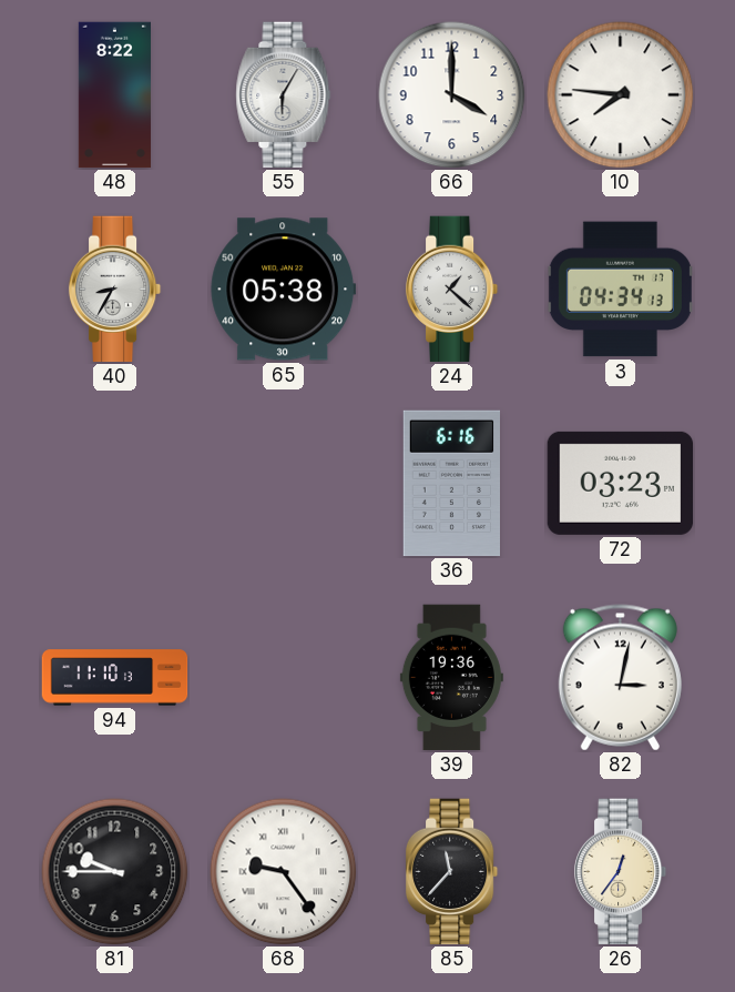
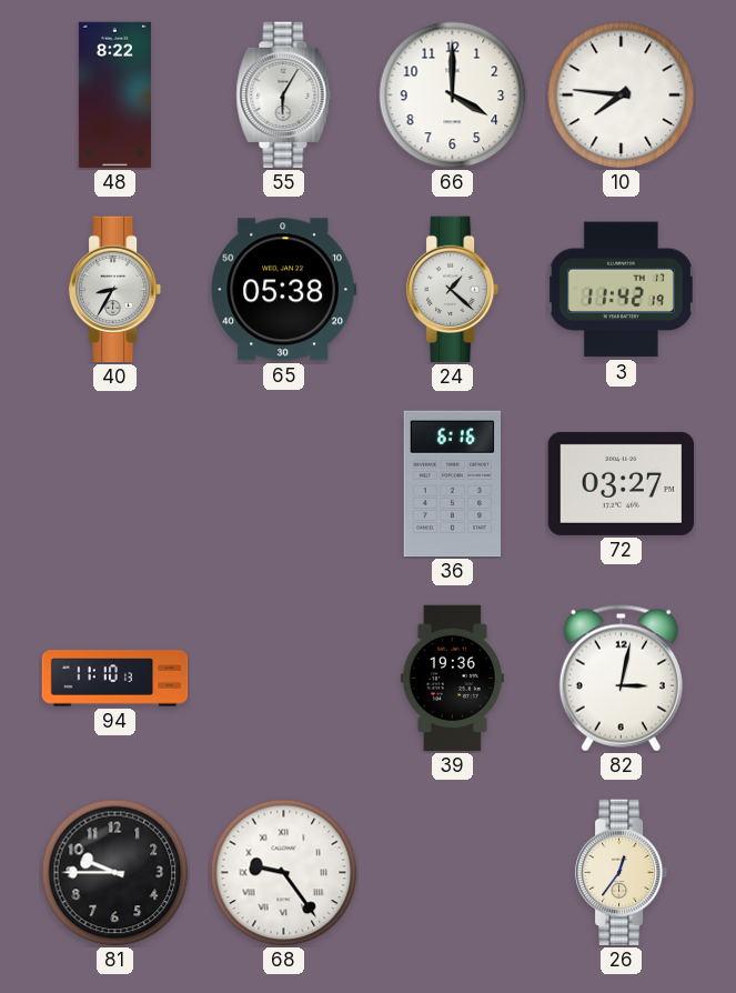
3: 04:34 -> 11:42 (621, 290)
72: 03:23 -> 03:27 (622, 483)
85: 11:37 -> none (452, 872)
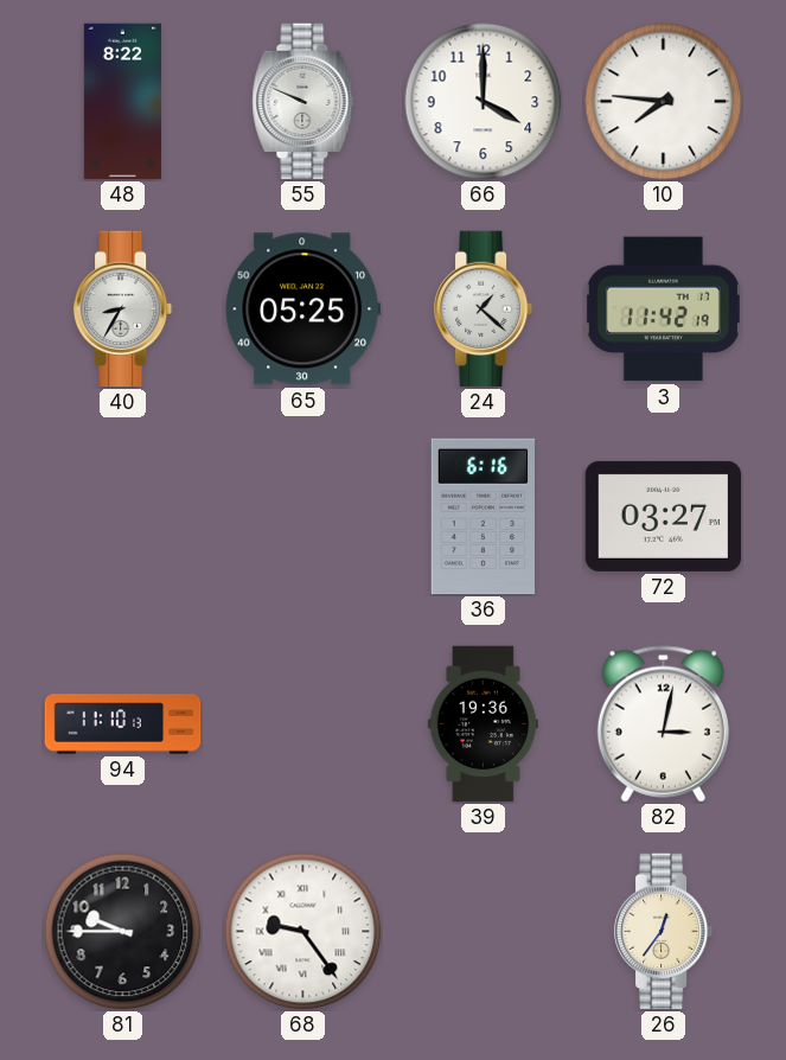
55: 6:05 -> 9:49 (303, 102)
65: 05:38 -> 05:25 (303, 309)
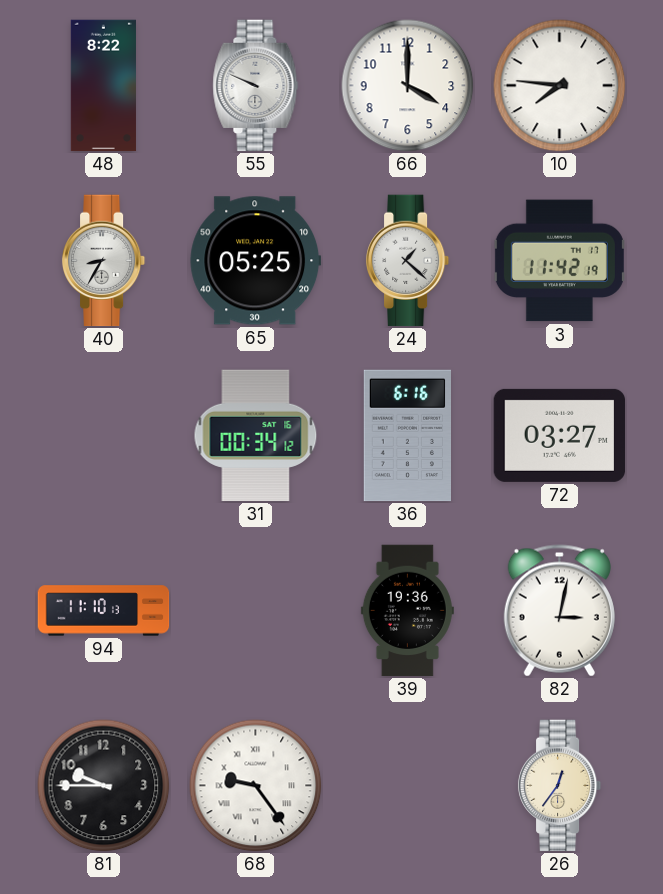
31: none -> 00:34 (256, 436)
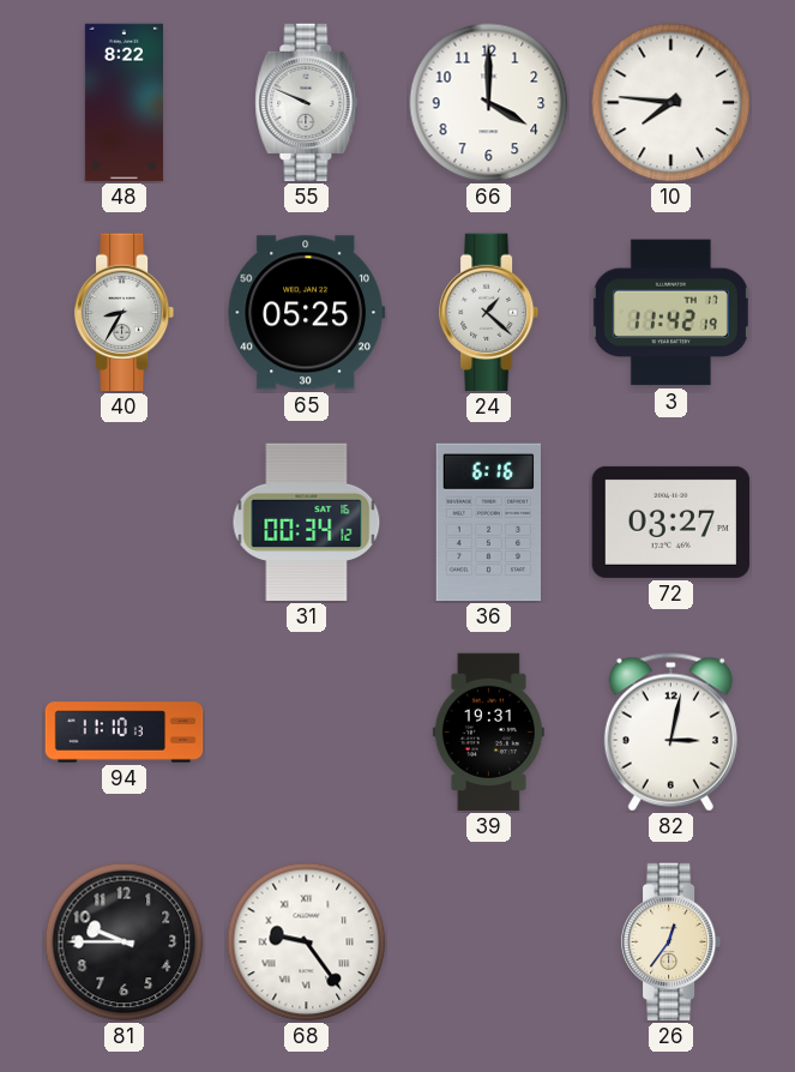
39: 19:36 -> 19:31 (488, 733)
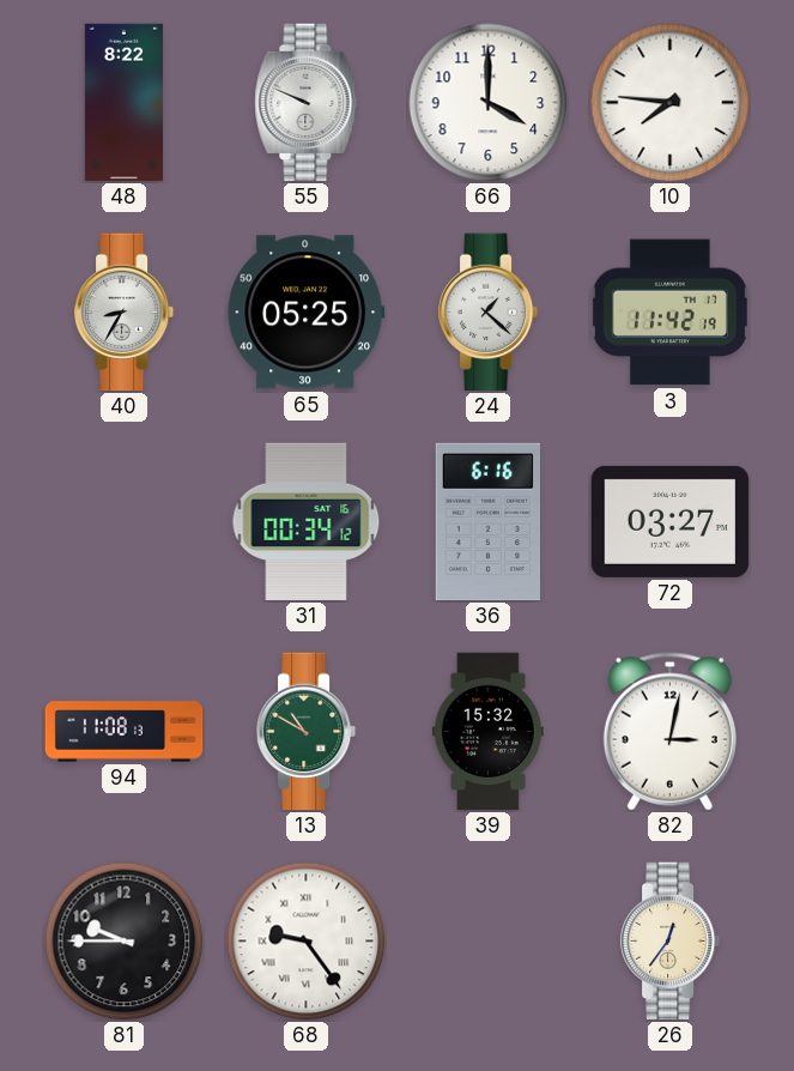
94: 11:10 -> 11:08 (125, 732)
13: none -> 10:50 (307, 732)
39: 19:31 -> 15:32 (487, 732)
